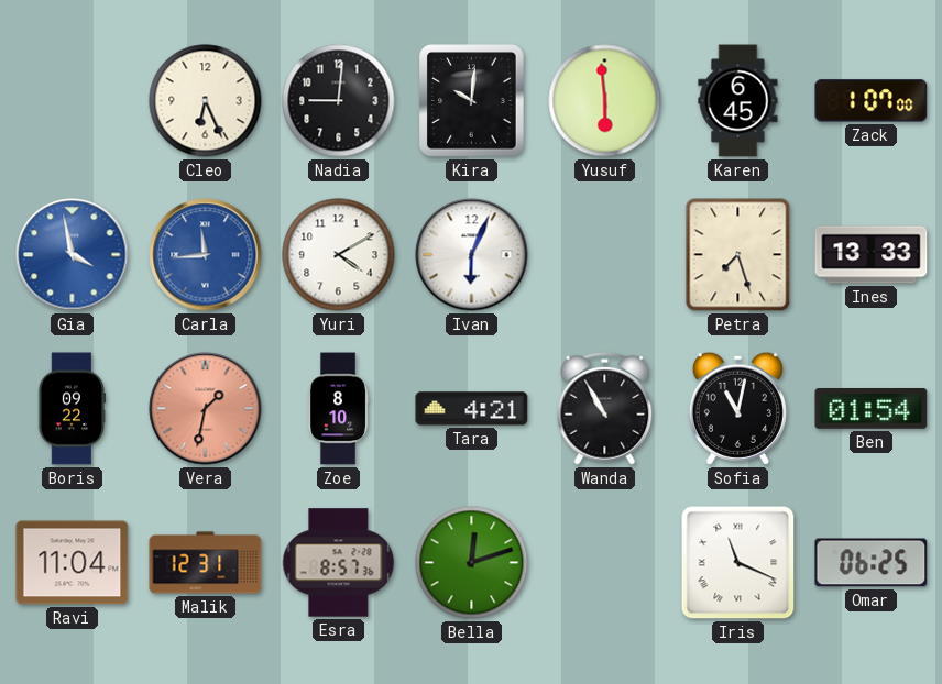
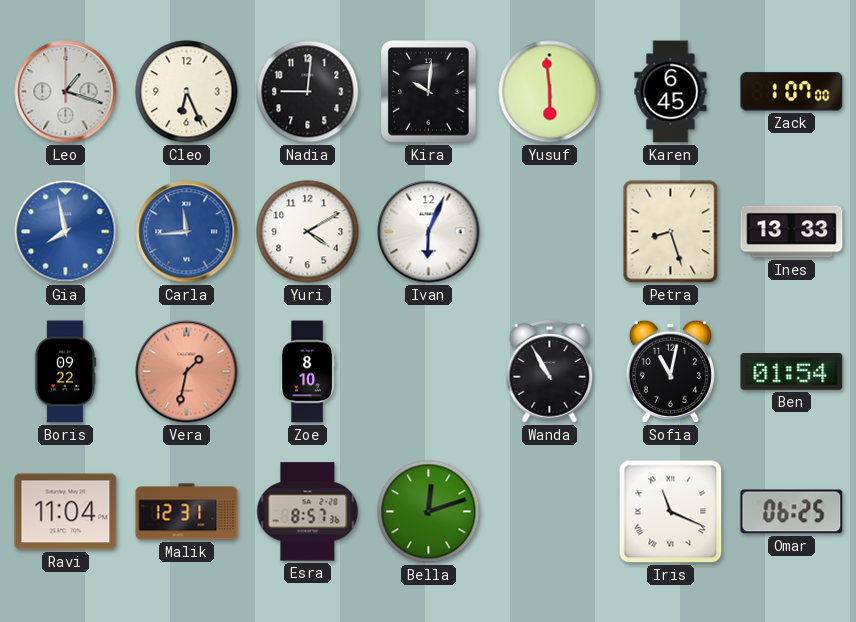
Leo: none -> 1:18 (66, 92)
Gia: 3:58 -> 7:58 (66, 232)
Petra: 7:27 -> 8:27 (671, 232)
Tara: 4:21 -> none (472, 409)
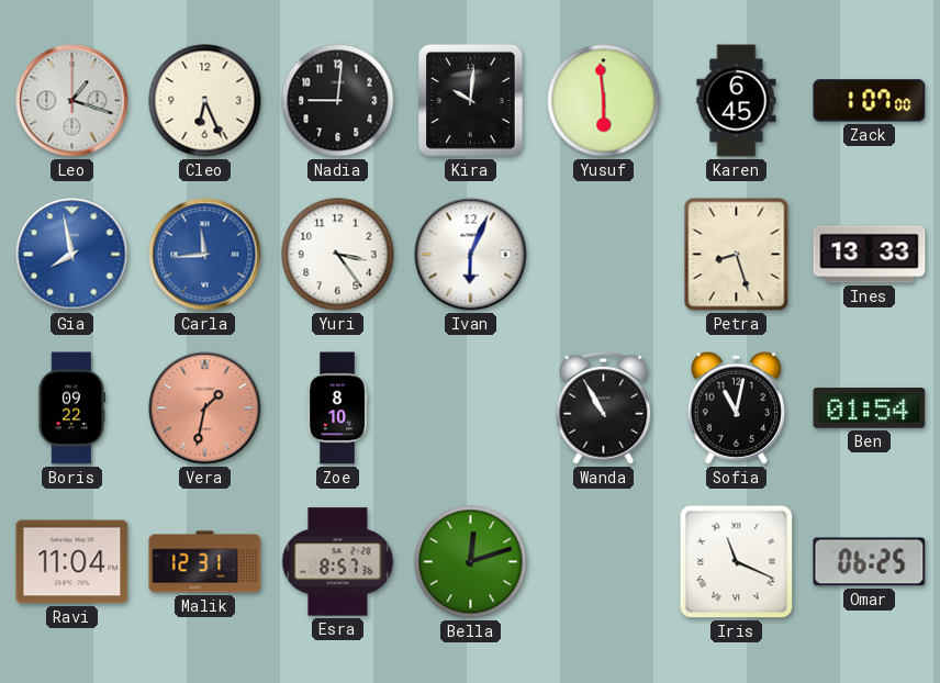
Yuri: 4:10 -> 3:24 (338, 255)
